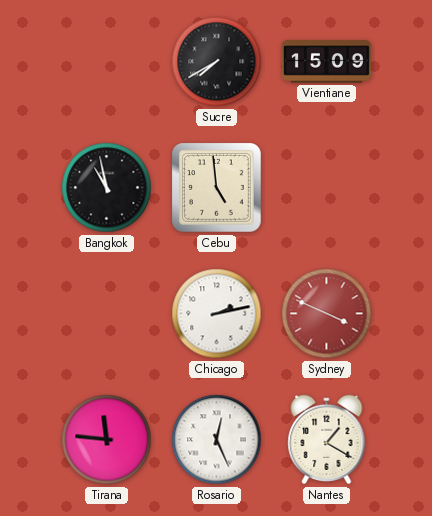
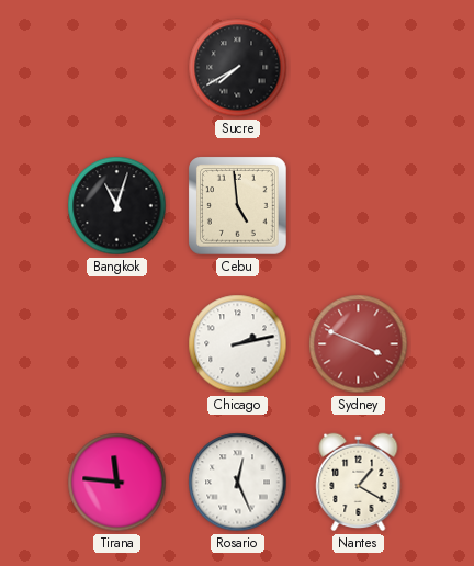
Vientiane: 15:09 -> none (326, 62)
Bangkok: 10:58 -> 11:03 (117, 206)
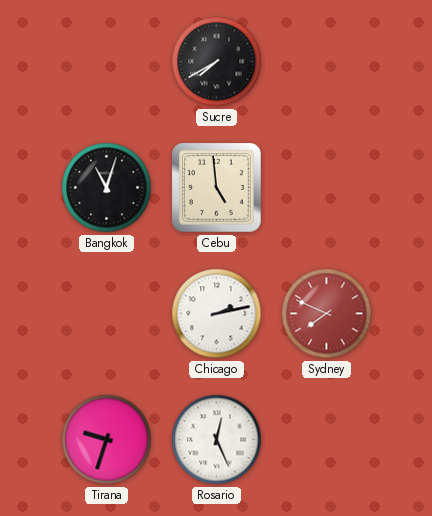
Sydney: 3:49 -> 7:49 (327, 314)
Tirana: 11:46 -> 9:33 (107, 440)
Nantes: 1:20 -> none (359, 483)
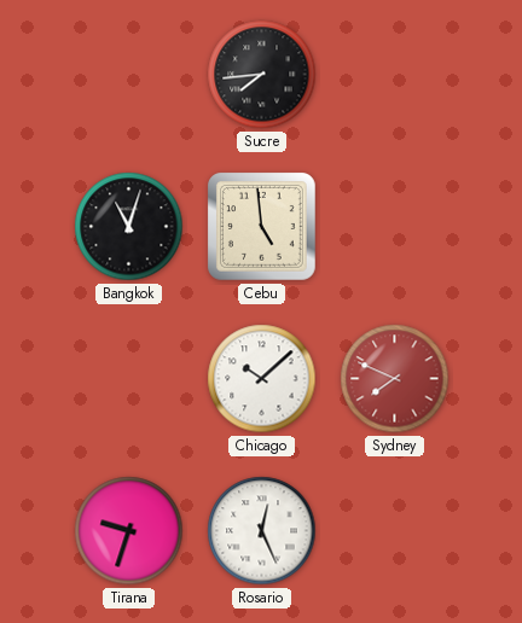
Sucre: 7:40 -> 7:44 (262, 75)
Chicago: 2:13 -> 10:08 (262, 379)
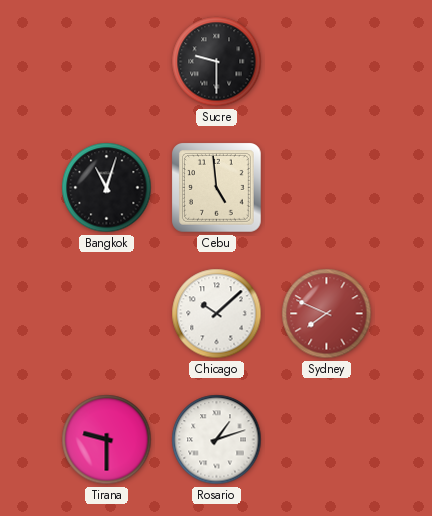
Sucre: 7:44 -> 9:30 (217, 62)
Tirana: 9:33 -> 9:30 (107, 440)
Rosario: 12:26 -> 1:12 (217, 440)
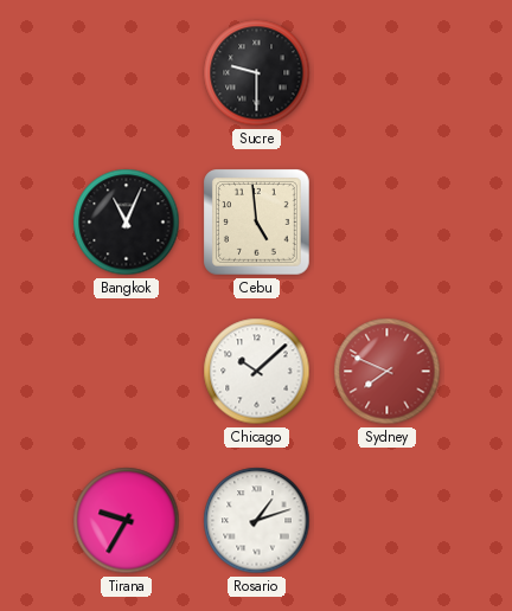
Bangkok: 11:03 -> 11:04 (127, 223)
Tirana: 9:30 -> 9:35 (127, 521)
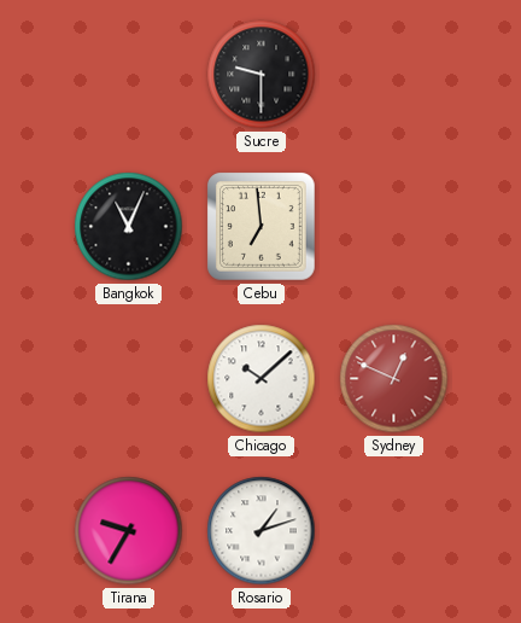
Cebu: 4:59 -> 6:59 (262, 227)
Sydney: 7:49 -> 12:49 (394, 379)
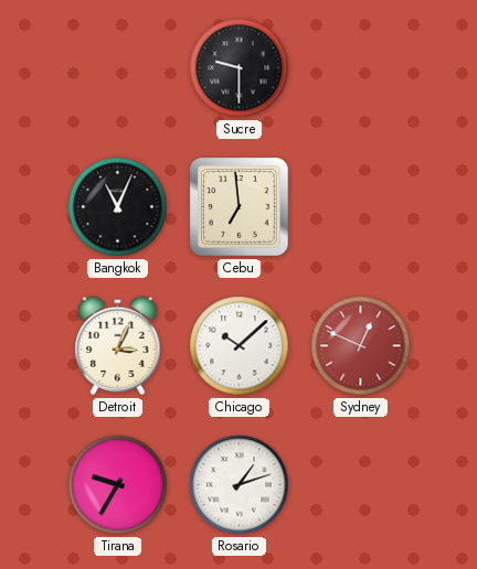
Detroit: none -> 3:04 (118, 346)
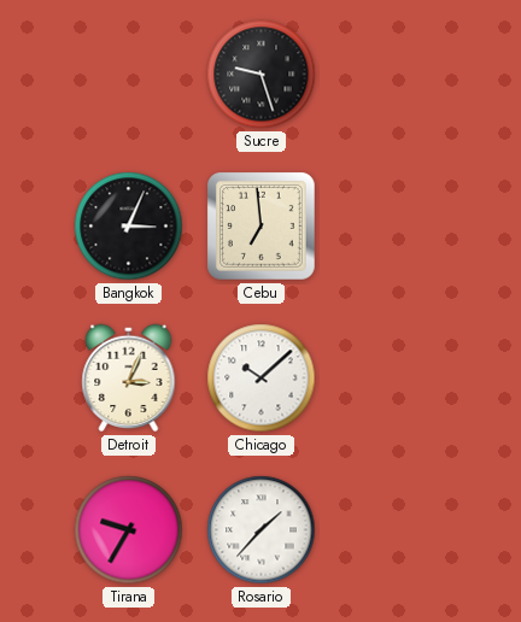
Sucre: 9:30 -> 9:27 (262, 75)
Bangkok: 11:04 -> 3:04 (129, 227)
Sydney: 12:49 -> none (361, 346)
Rosario: 1:12 -> 1:37 (262, 530)
